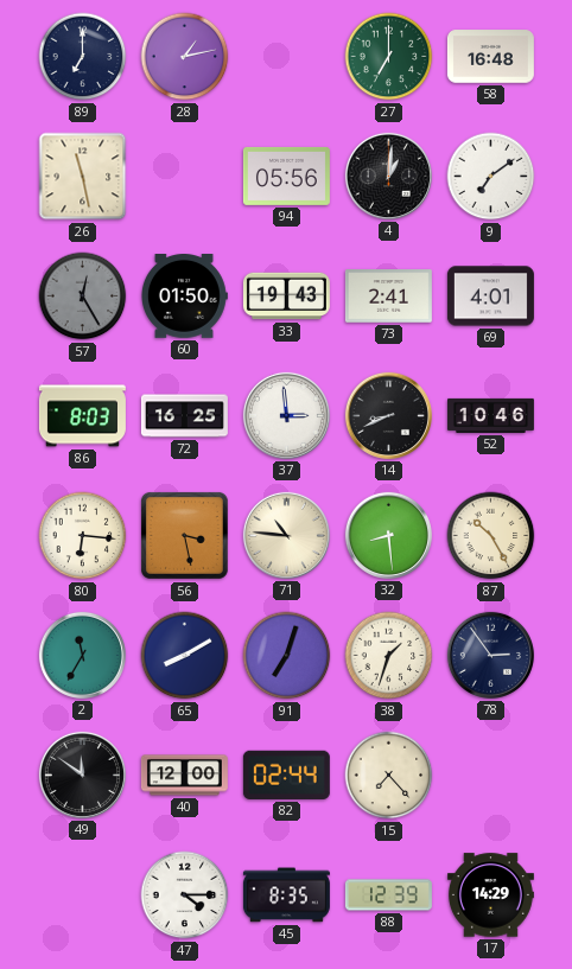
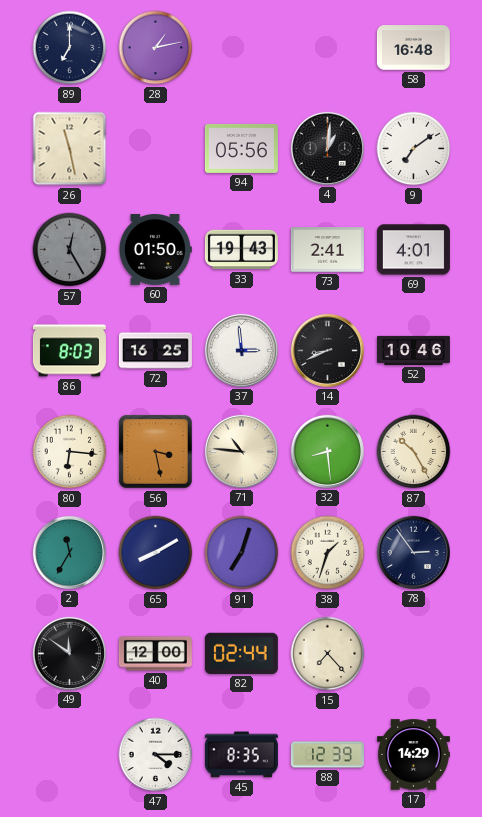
27: 7:00 -> none (389, 57)
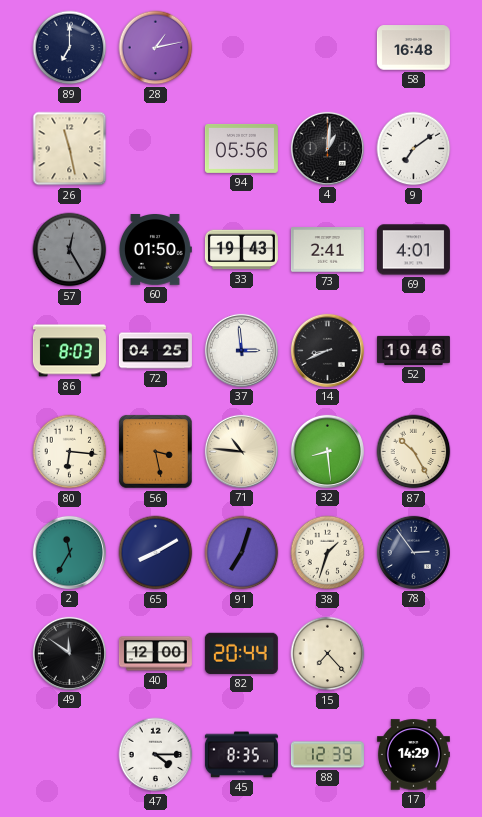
72: 16:25 -> 04:25 (155, 351)
82: 02:44 -> 20:44 (241, 653)
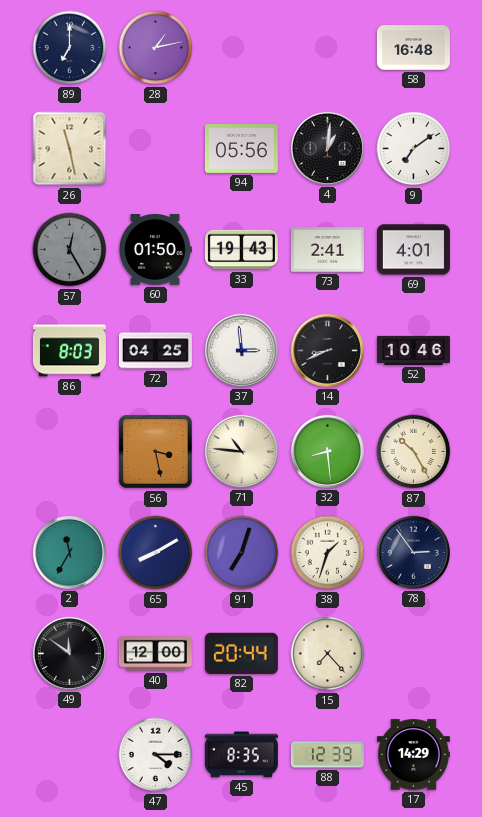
80: 6:16 -> none (70, 452)
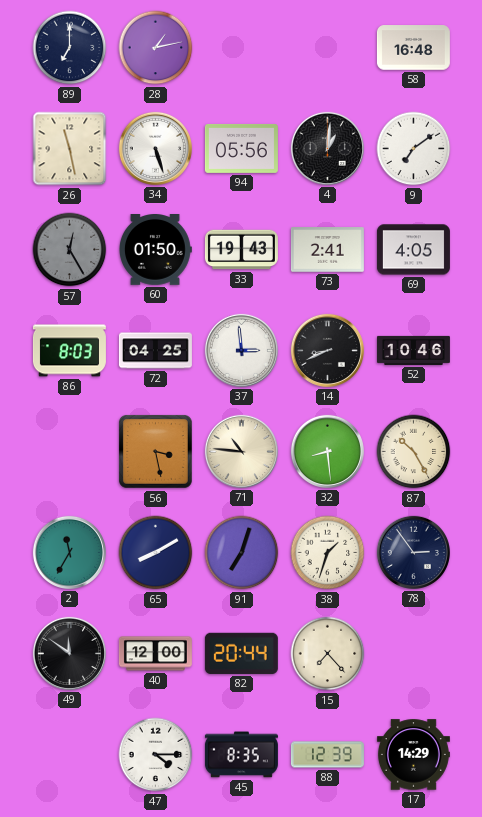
34: none -> 5:27 (155, 148)
69: 4:01 -> 4:05 (413, 250)
